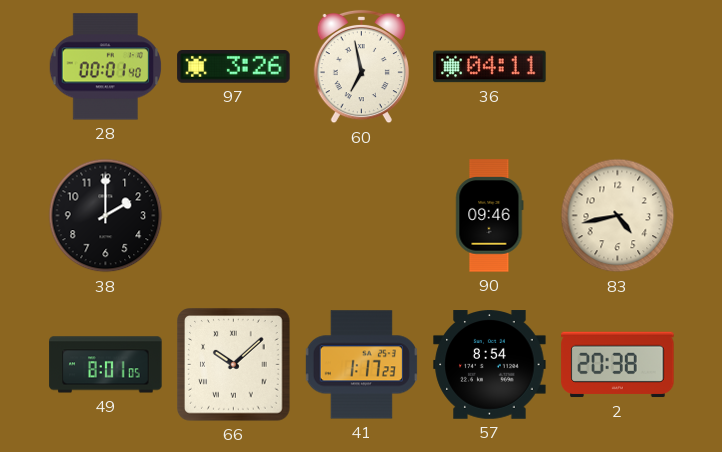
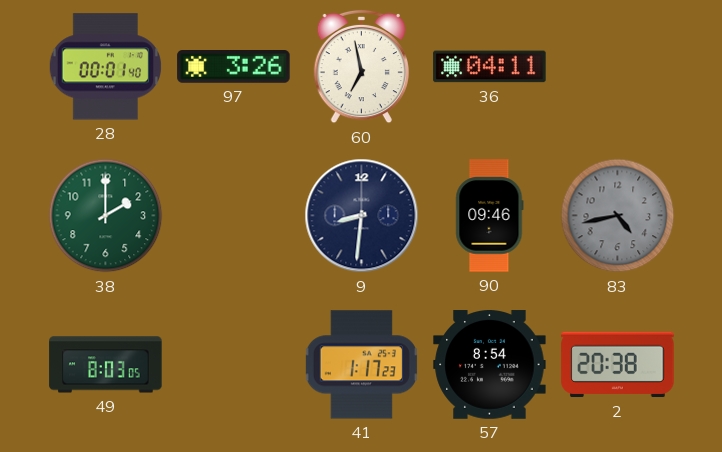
38 dial: black -> green (106, 216)
9: none -> 8:31 (362, 216)
83 dial: cream -> grey (618, 216)
49: 8:01 -> 8:03 (106, 365)
66: 10:08 -> none (234, 365)
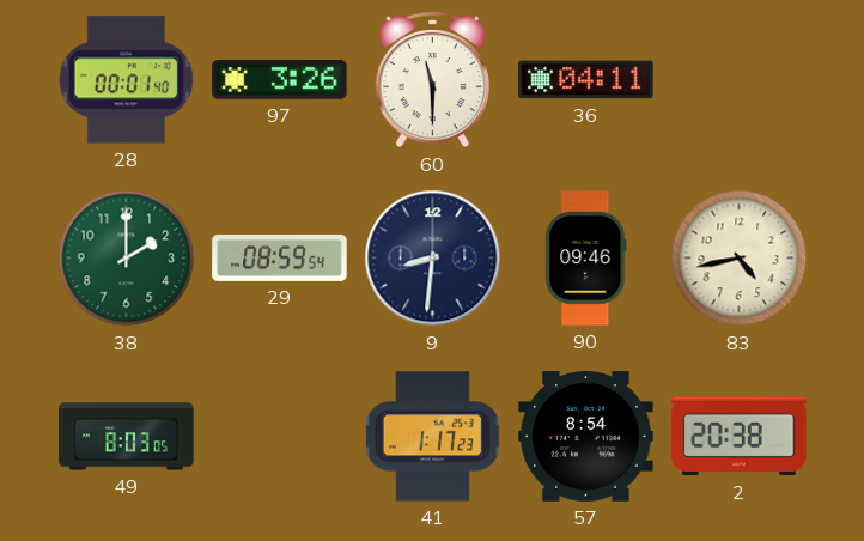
60: 6:58 -> 11:30 (432, 80)
29: none -> 08:59 (280, 257)
83 dial: grey -> cream (740, 259)
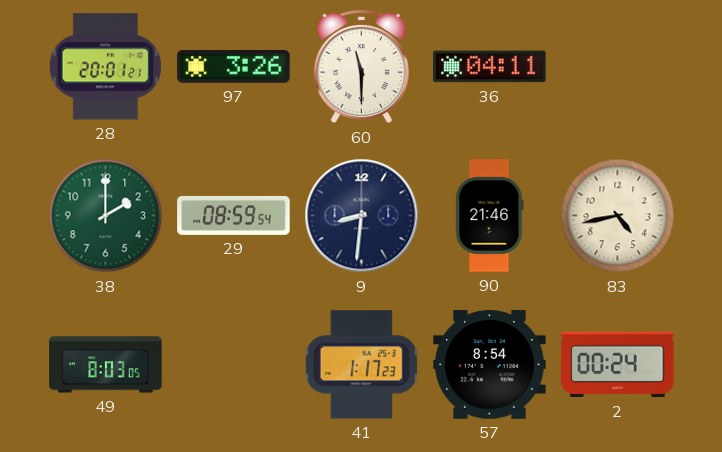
28: 00:01 -> 20:01 (105, 67)
90: 09:46 -> 21:46 (490, 216)
2: 20:38 -> 00:24 (618, 365)
